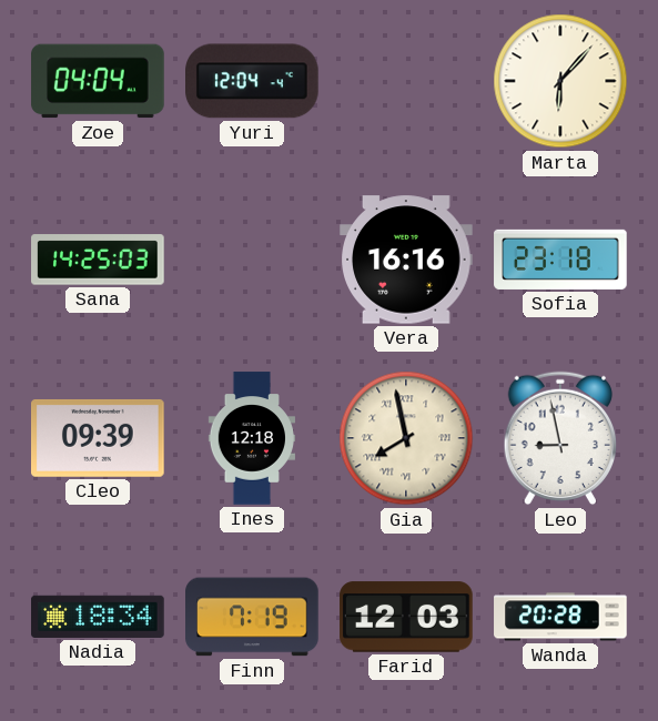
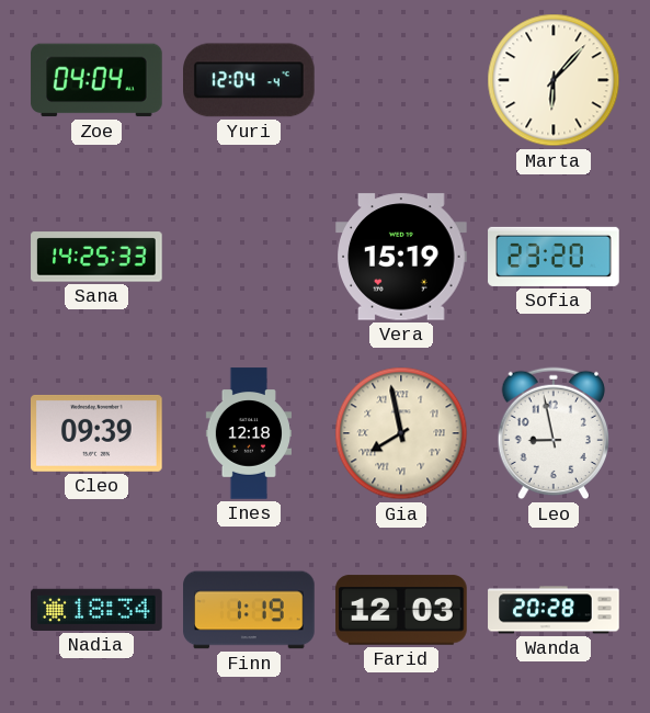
Sana: 14:25:03 -> 14:25:33 (96, 257)
Vera: 16:16 -> 15:19 (401, 257)
Sofia: 23:18 -> 23:20 (554, 257)
Finn: 7:19 -> 1:19 (249, 610)
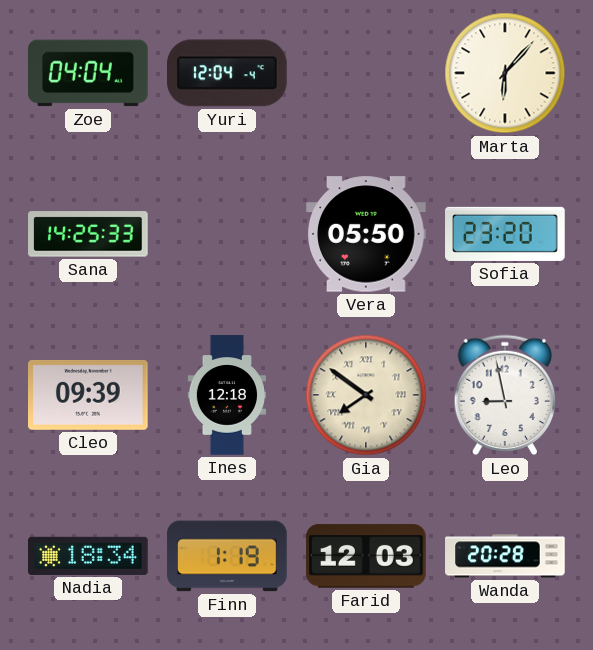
Vera: 15:19 -> 05:50 (366, 234)
Gia: 7:58 -> 7:51 (366, 395)
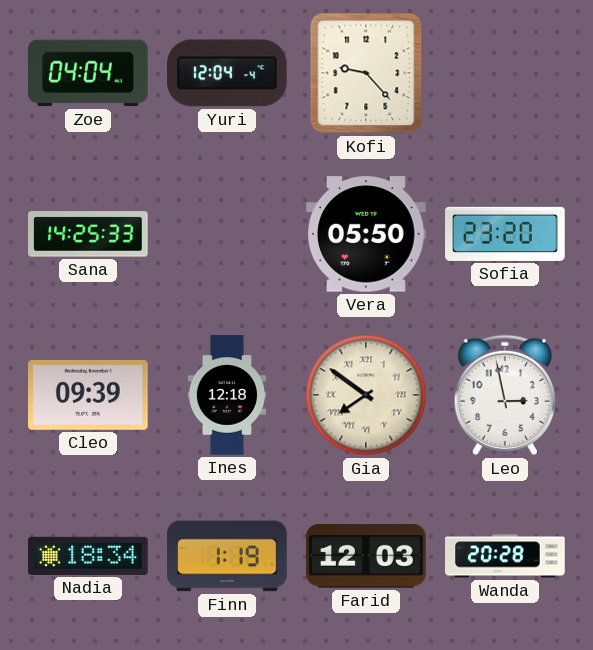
Kofi: none -> 9:23 (366, 73)
Marta: 6:07 -> none (505, 73)
Leo: 8:58 -> 2:58 (504, 395)
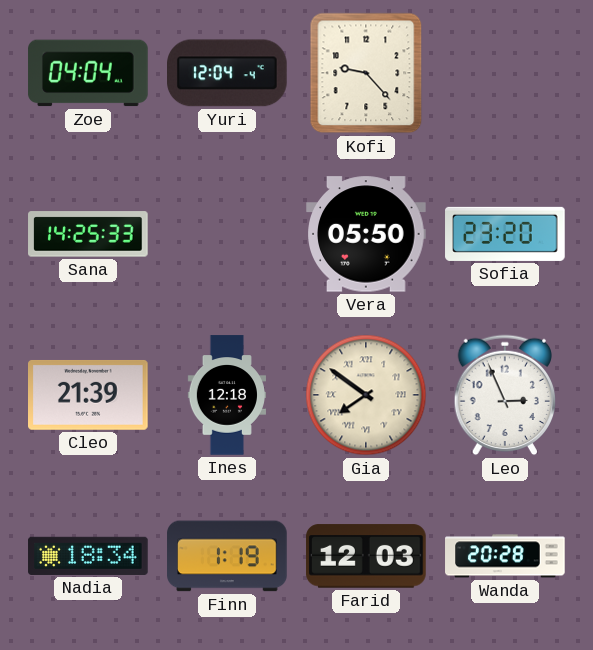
Cleo: 09:39 -> 21:39 (88, 395)
Leo: 2:58 -> 2:56 (504, 395)
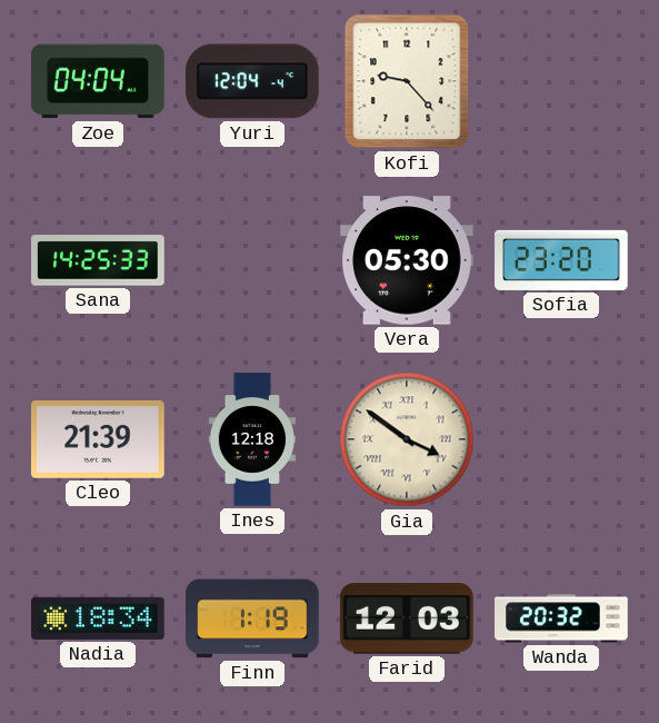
Vera: 05:50 -> 05:30 (407, 260)
Gia: 7:51 -> 3:51 (407, 439)
Leo: 2:56 -> none (504, 395)
Wanda: 20:28 -> 20:32 (561, 618)
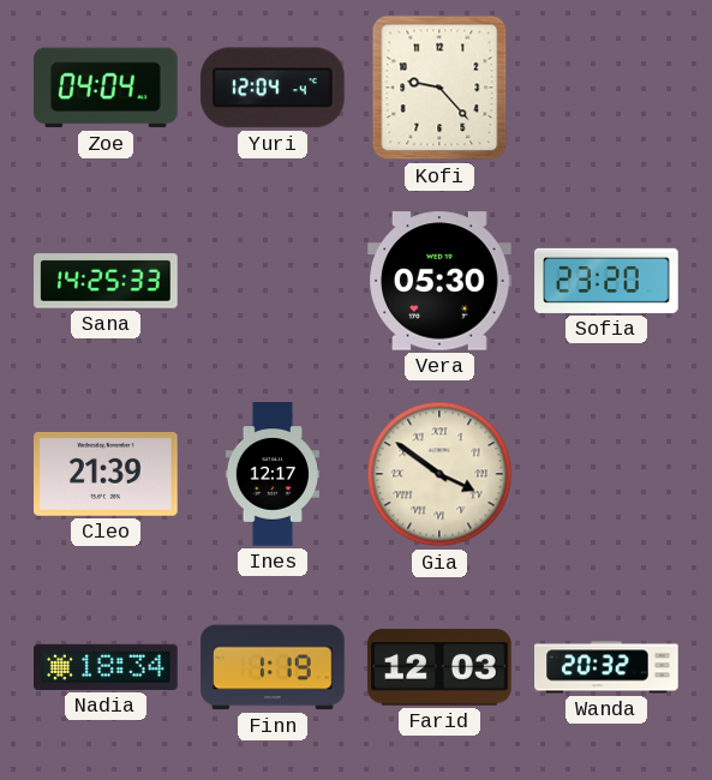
Ines: 12:18 -> 12:17 (271, 474)
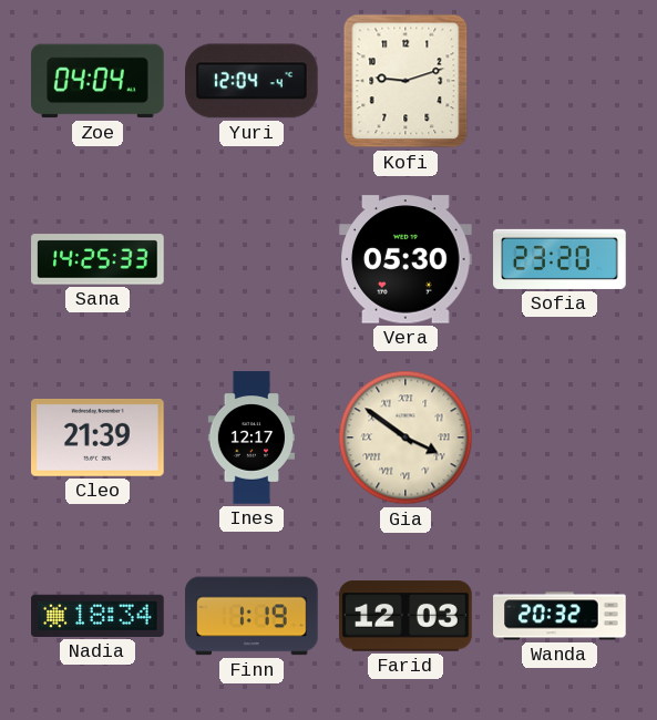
Kofi: 9:23 -> 9:12 (406, 81)
